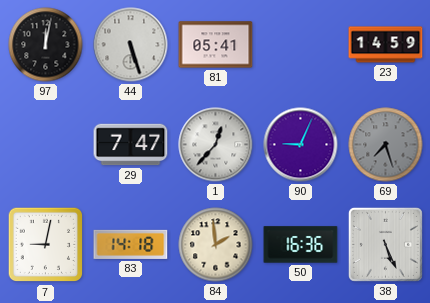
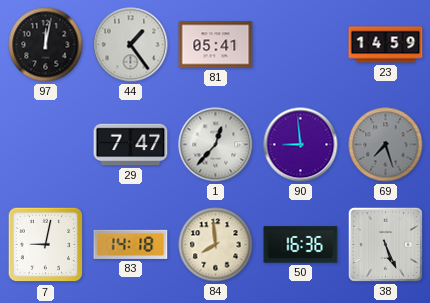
44: 5:27 -> 1:24 (131, 45)
90: 9:04 -> 8:59 (301, 145)
84: 1:59 -> 7:59 (216, 245)
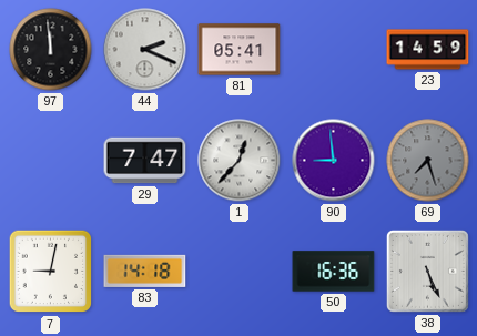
97: 12:02 -> 11:59 (51, 50)
44: 1:24 -> 2:19 (145, 50)
84: 7:59 -> none (216, 245)
